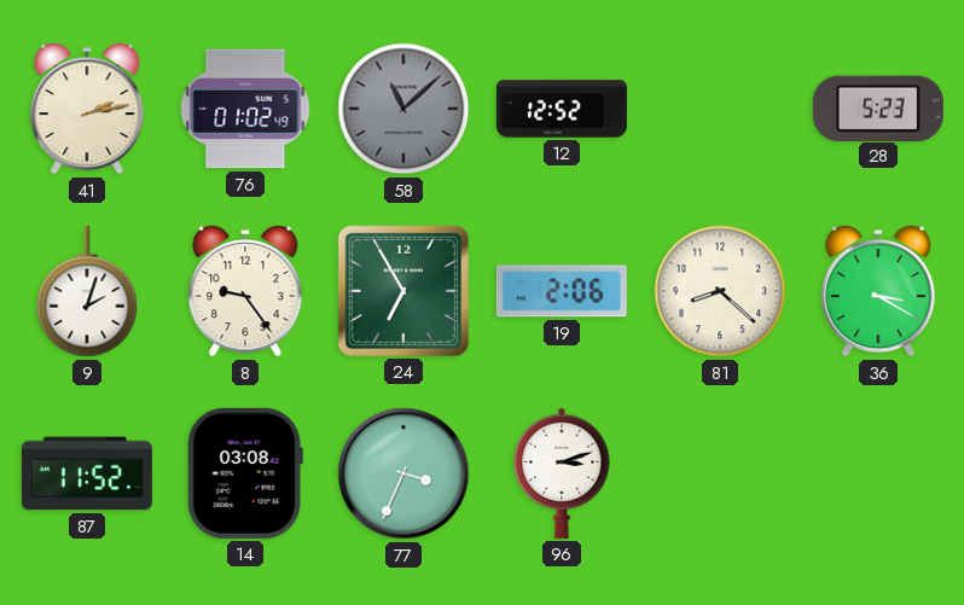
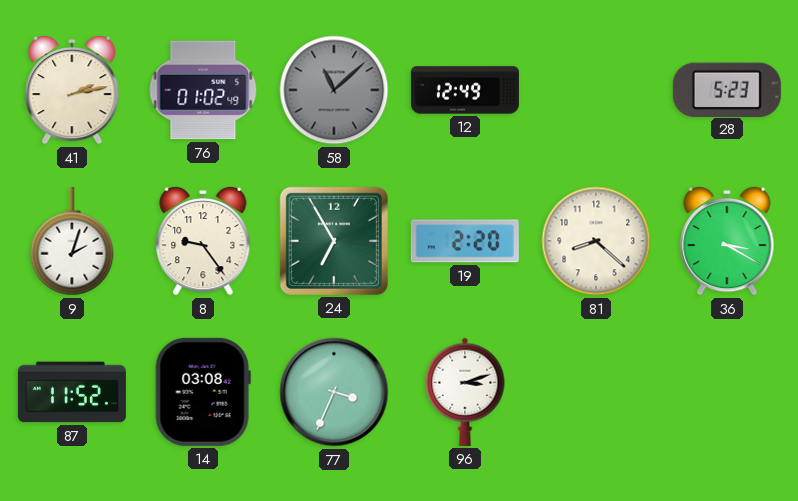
12: 12:52 -> 12:49 (465, 90)
19: 2:06 -> 2:20 (465, 241)
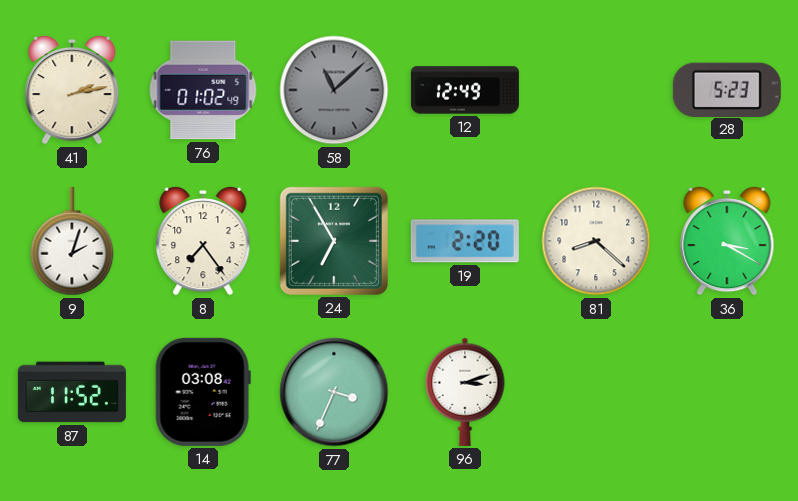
8: 9:24 -> 7:24 (203, 241)
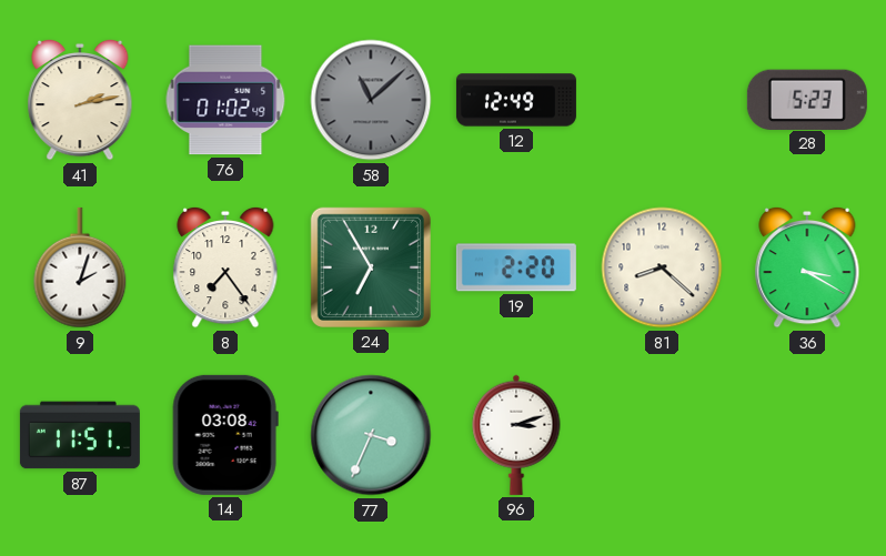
87: 11:52 -> 11:51 (80, 435)
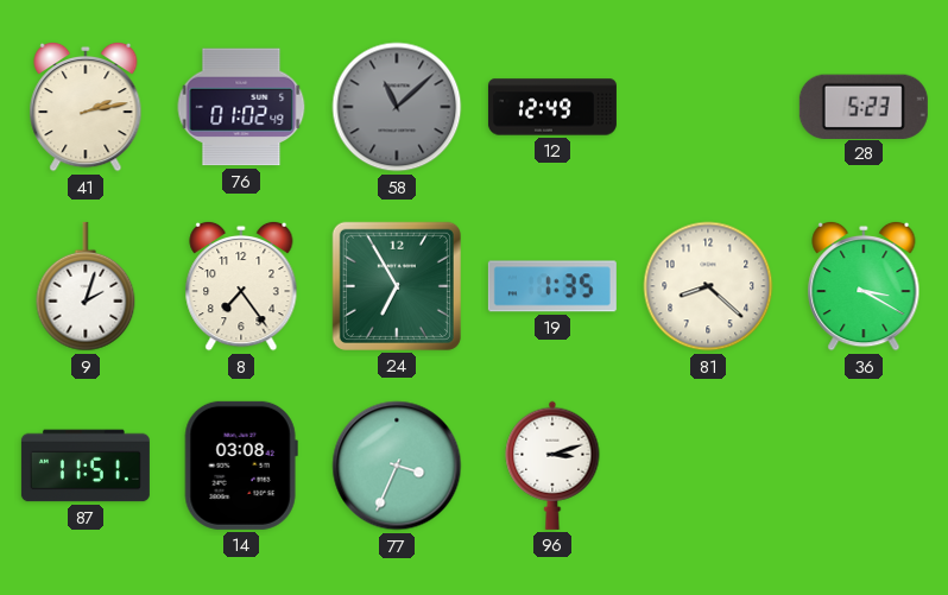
19: 2:20 -> 1:35 (552, 286)
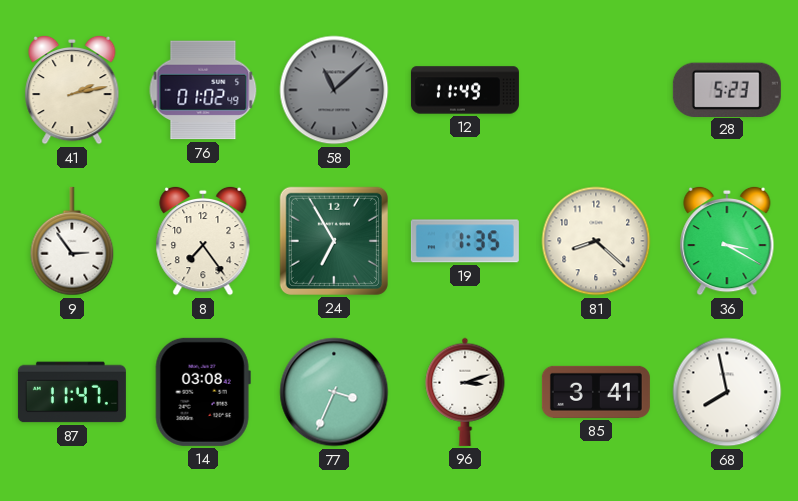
12: 12:49 -> 11:49 (465, 90)
9: 2:03 -> 2:54 (72, 241)
87: 11:51 -> 11:47 (72, 392)
85: none -> 3:41 (596, 392)
68: none -> 7:58 (727, 392)
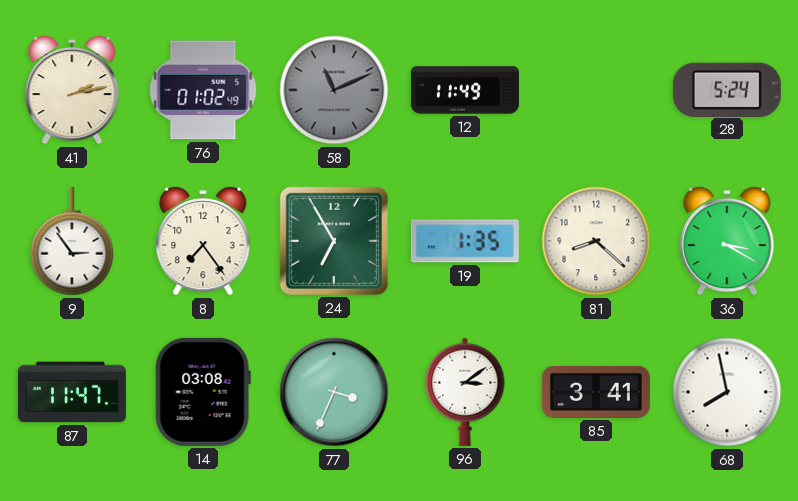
58: 11:08 -> 11:11 (334, 90)
28: 5:23 -> 5:24 (727, 89)
96: 3:12 -> 3:09 (465, 392)
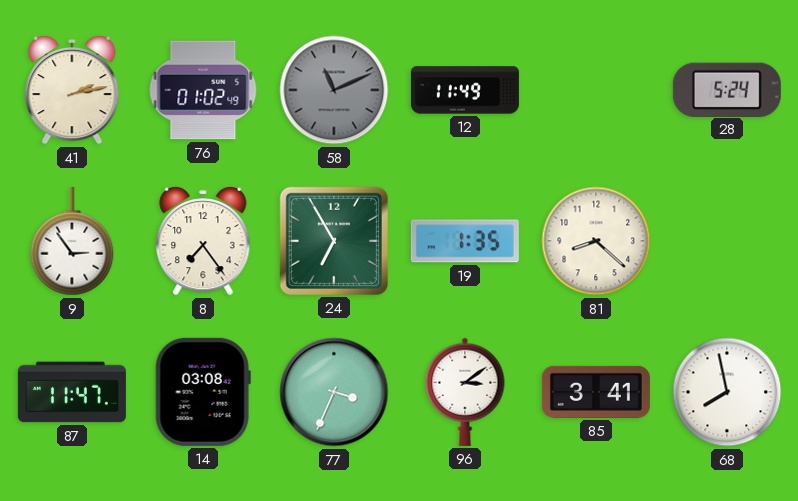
36: 3:20 -> none (727, 241)
